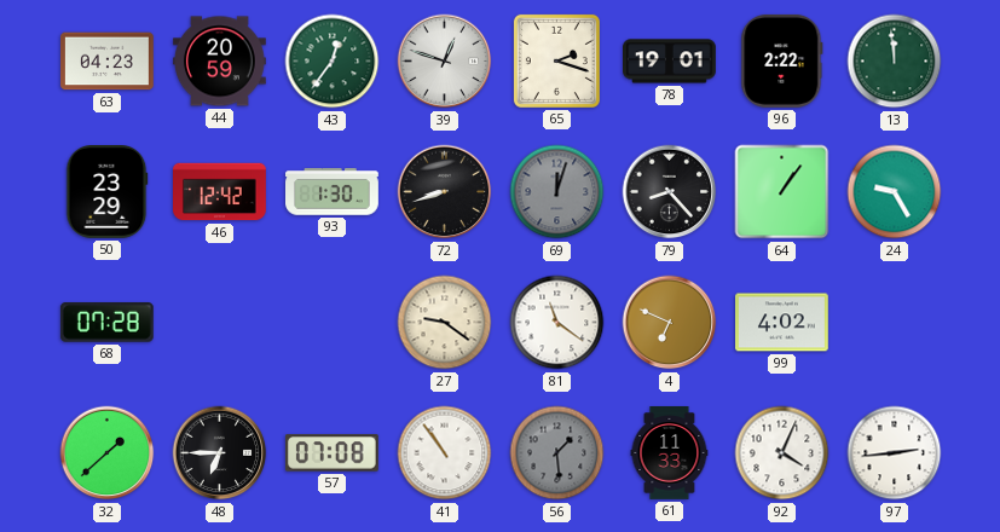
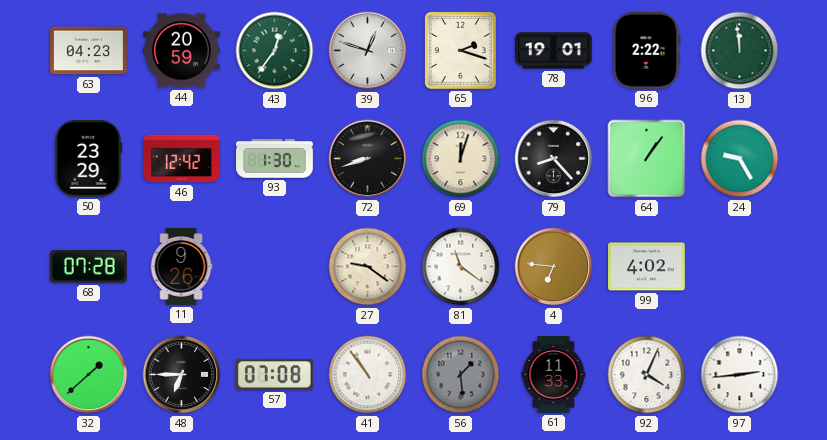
69 dial: grey -> cream (461, 159)
11: none -> 9:26 (181, 267)
4: 6:49 -> 6:46 (554, 267)
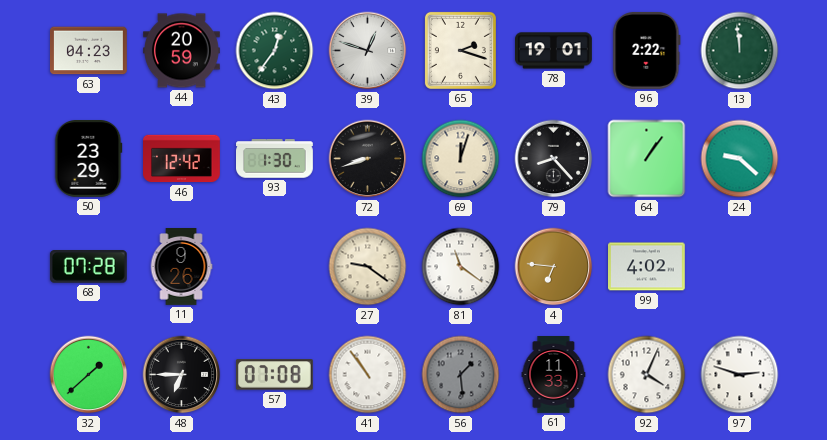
24: 9:25 -> 9:22 (740, 159)
97: 2:44 -> 2:48 (740, 375)
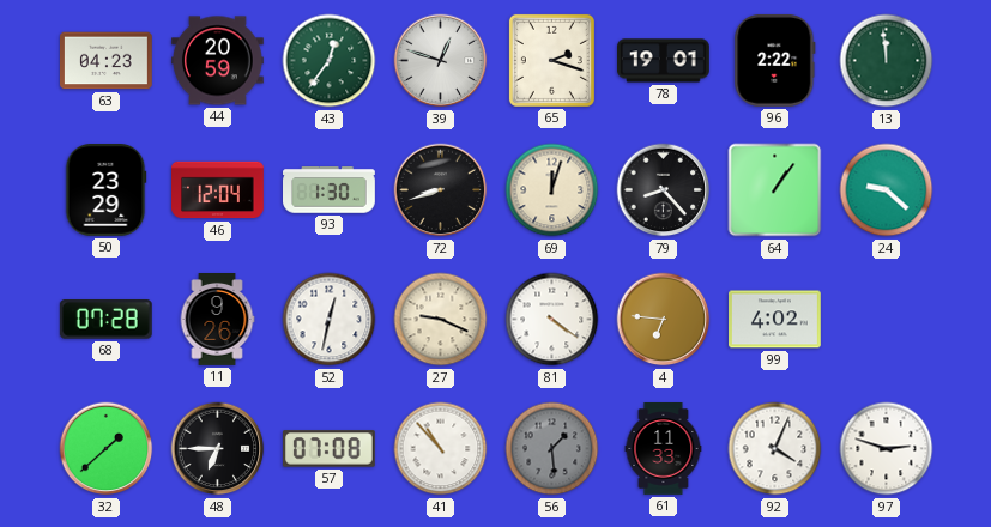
46: 12:42 -> 12:04 (218, 190)
52: none -> 12:32 (330, 320)
27: 9:21 -> 9:19 (441, 320)
81: 11:21 -> 4:21 (552, 320)
41: 10:54 -> 10:53 (441, 449)
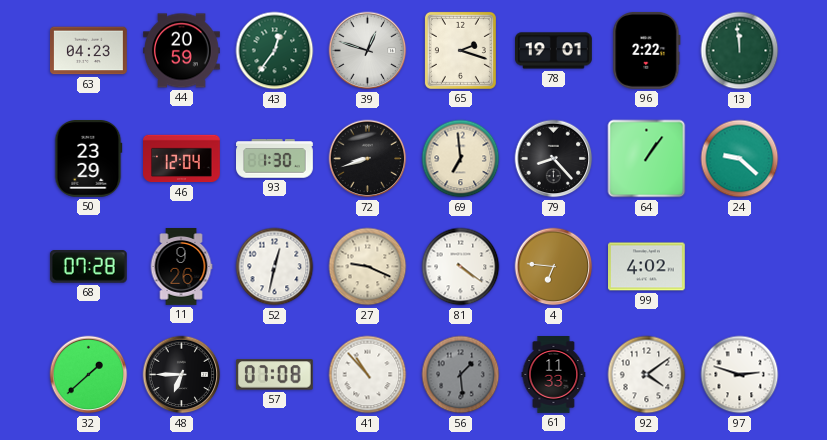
69: 12:03 -> 6:59 (461, 159)
92: 4:04 -> 4:09 (647, 375)
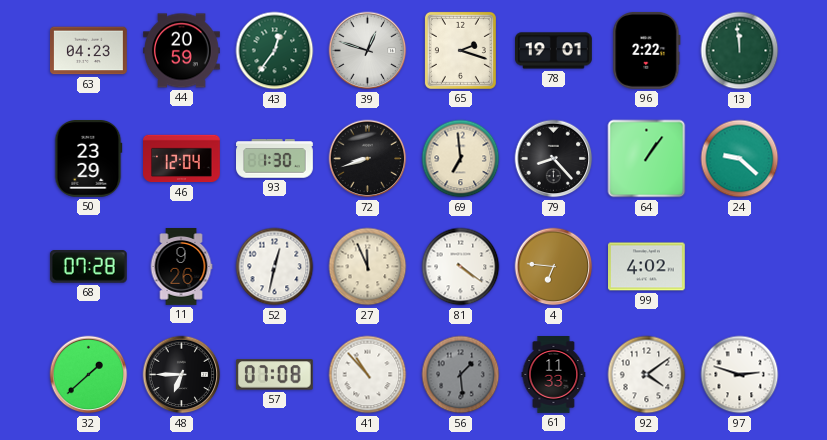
27: 9:19 -> 11:56 (368, 267)
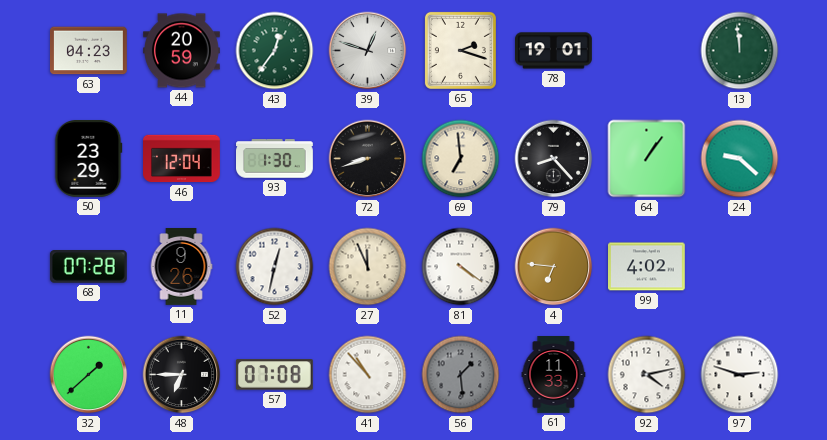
96: 2:22 -> none (647, 50)
92: 4:09 -> 4:13 (647, 375)
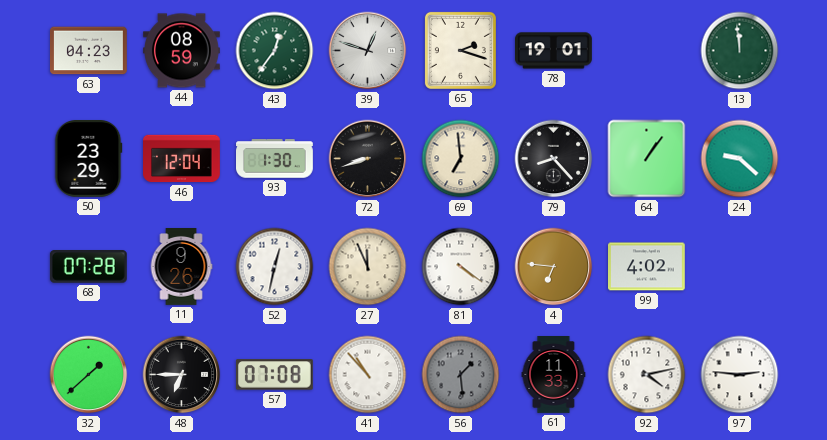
44: 20:59 -> 08:59 (182, 51)
97: 2:48 -> 2:46 (740, 375)
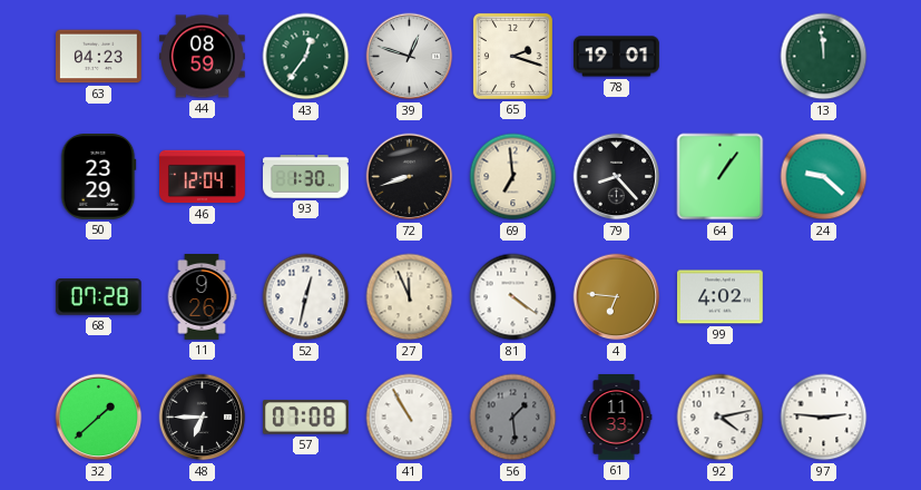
41: 10:53 -> 10:55 (410, 418)
